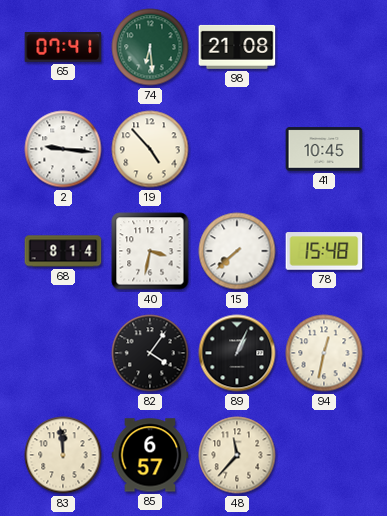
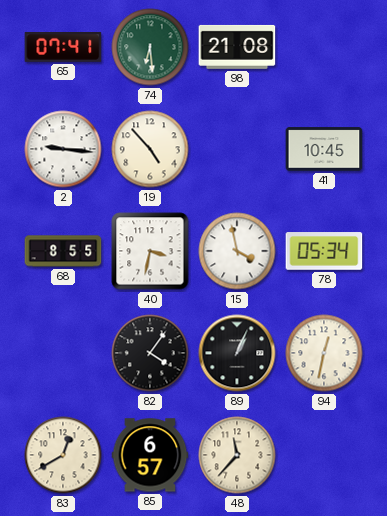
68: 8:14 -> 8:55 (63, 251)
15: 7:38 -> 3:58 (237, 251)
78: 15:48 -> 05:34 (324, 251)
83: 11:59 -> 12:40 (63, 455)
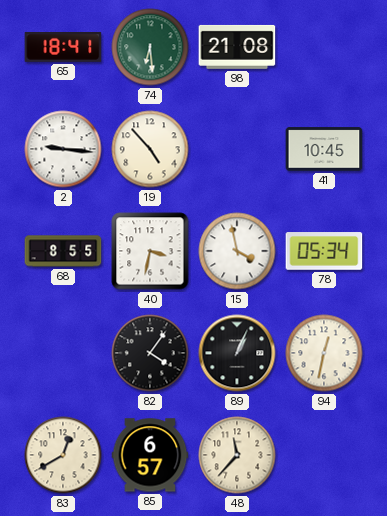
65: 07:41 -> 18:41 (63, 48)
